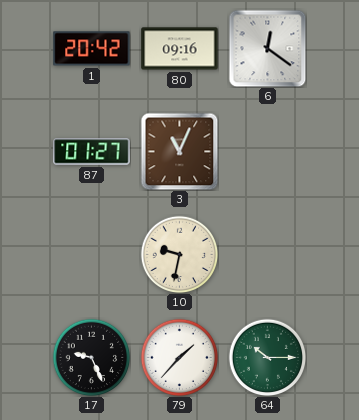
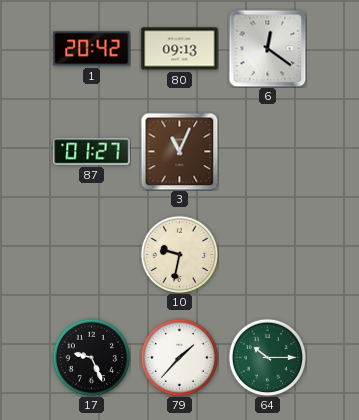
80: 09:16 -> 09:13 (180, 49)
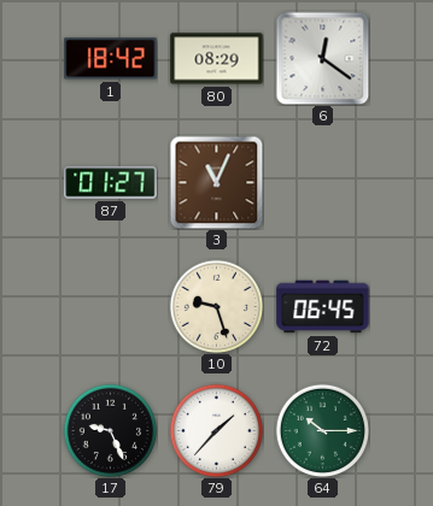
1: 20:42 -> 18:42 (111, 59)
80: 09:13 -> 08:29 (217, 59)
10: 9:32 -> 9:27 (216, 306)
72: none -> 06:45 (323, 307)
